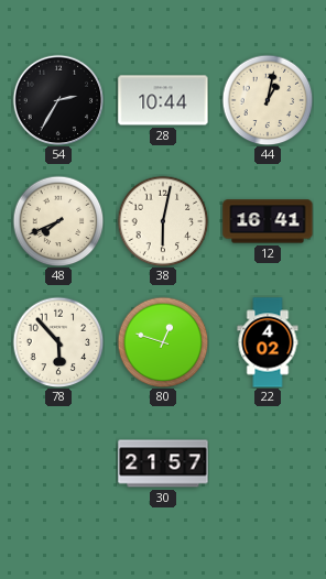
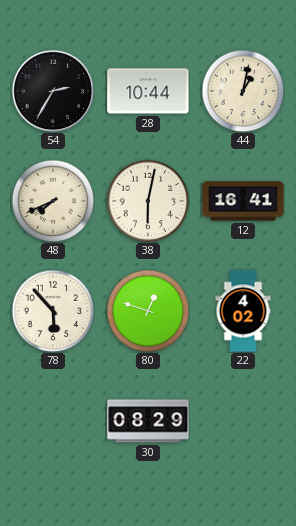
30: 21:57 -> 08:29 (148, 421)
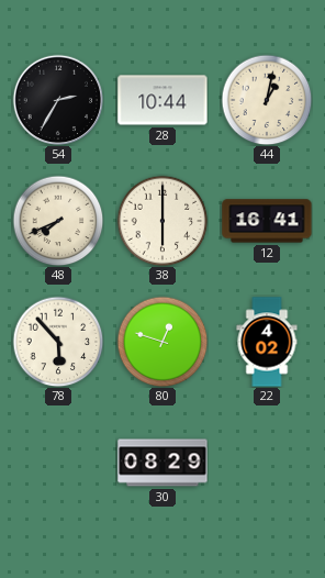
38: 6:02 -> 6:00 (162, 221)
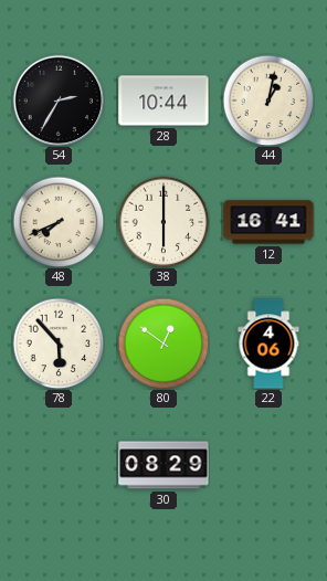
80: 12:48 -> 12:51 (163, 344)
22: 4:02 -> 4:06 (268, 344)
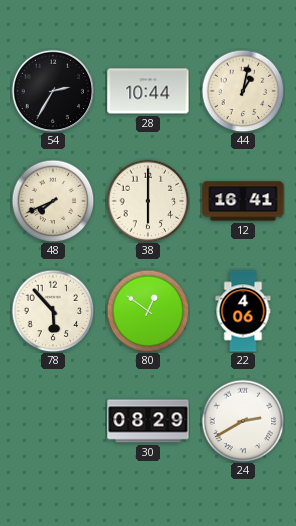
24: none -> 2:40 (243, 421)
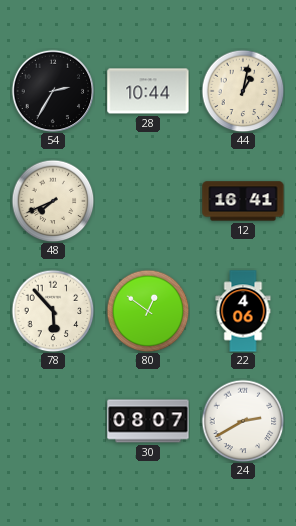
38: 6:00 -> none (148, 201)
30: 08:29 -> 08:07 (148, 421)
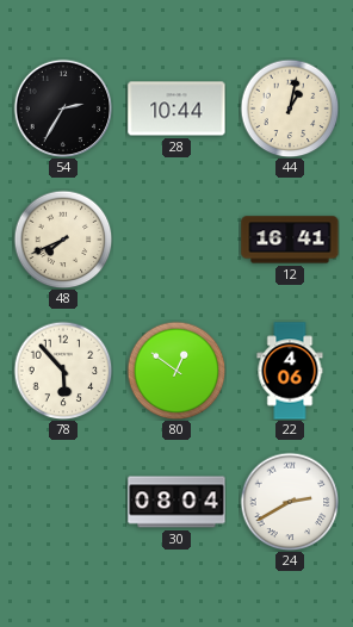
30: 08:07 -> 08:04 (176, 502)
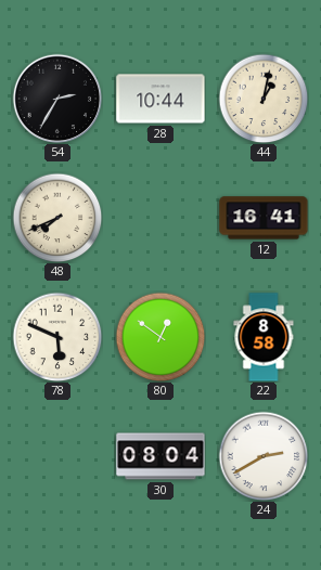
78: 5:53 -> 5:49 (57, 337)
22: 4:06 -> 8:58 (264, 337)
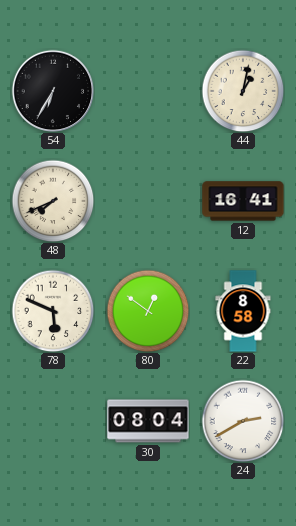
54: 2:35 -> 6:35 (53, 91)
28: 10:44 -> none (160, 99)
